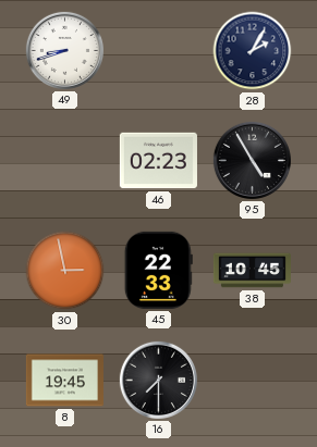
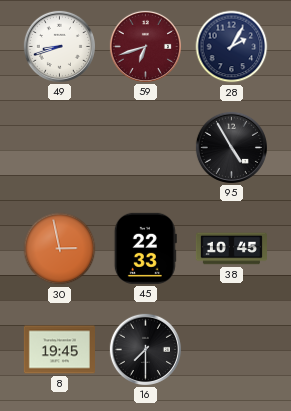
59: none -> 6:42 (145, 46)
46: 02:23 -> none (158, 161)
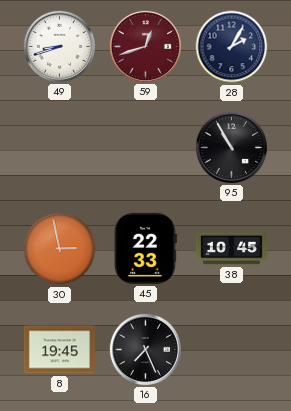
59: 6:42 -> 12:42 (145, 46)
95: 4:55 -> 10:55 (231, 147)
16: 7:30 -> 7:26 (145, 349)
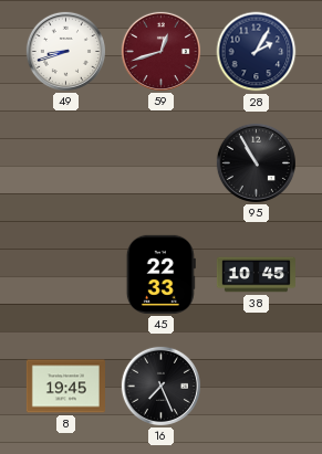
30: 2:58 -> none (60, 249)
